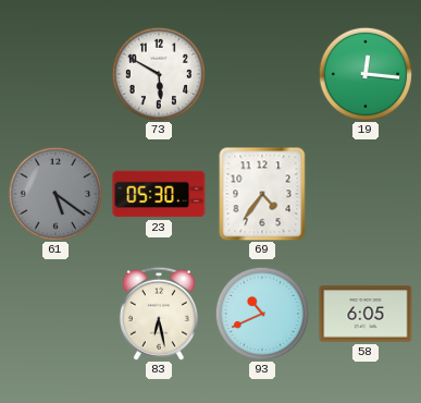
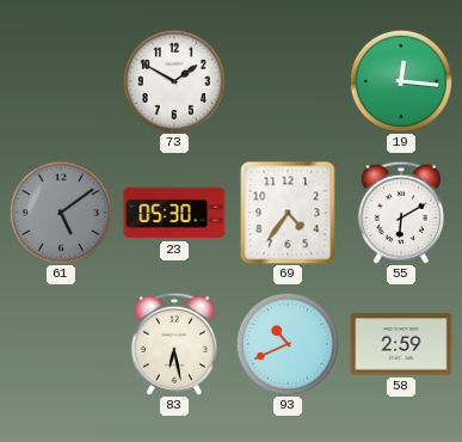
73: 5:50 -> 1:50 (174, 81)
61: 5:21 -> 5:09 (61, 213)
55: none -> 6:10 (401, 213)
58: 6:05 -> 2:59 (401, 344)
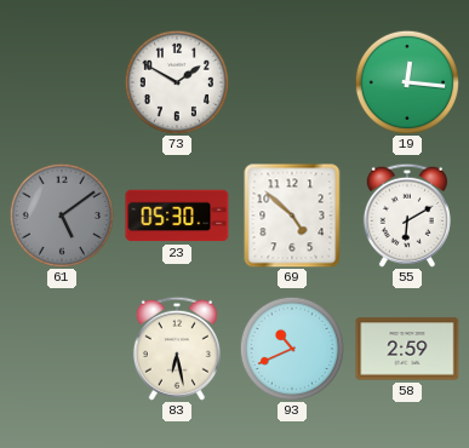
69: 4:36 -> 4:52 (292, 216)
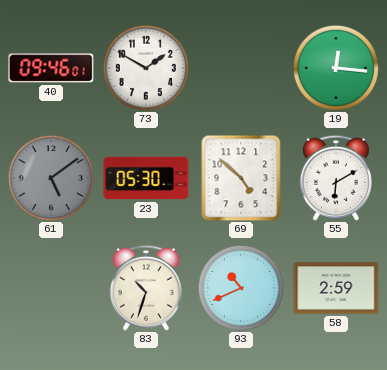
40: none -> 09:46 (51, 68)
83: 6:28 -> 10:33 (146, 288)
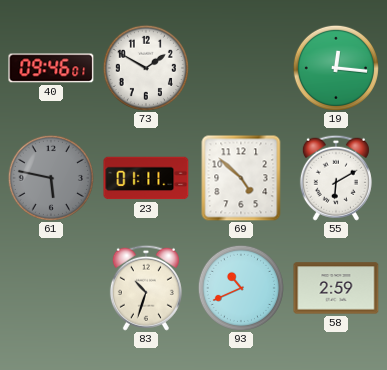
61: 5:09 -> 5:47 (51, 178)
23: 05:30 -> 01:11 (146, 178)
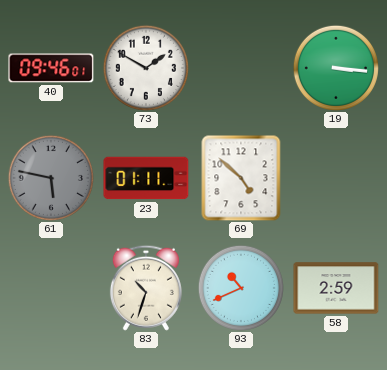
19: 12:16 -> 3:16 (336, 68)
55: 6:10 -> none (336, 178)
